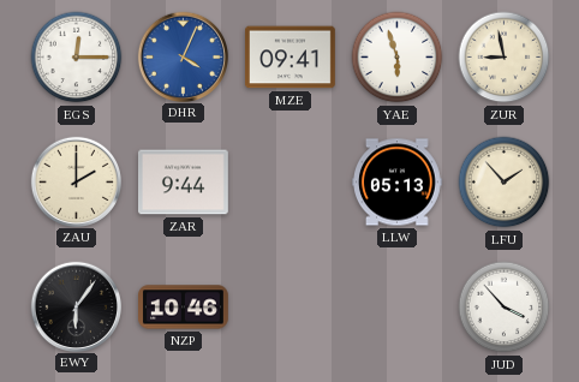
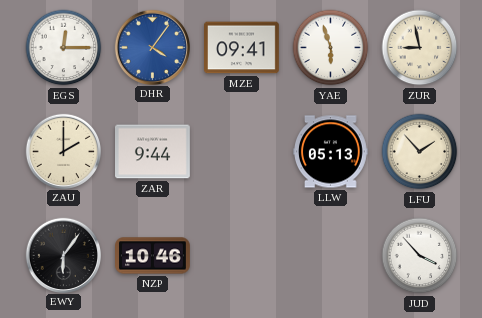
DHR: 4:04 -> 4:06 (152, 47)
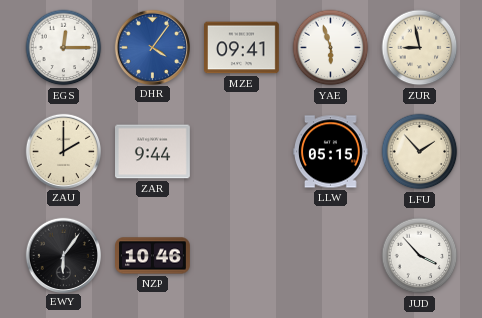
LLW: 05:13 -> 05:15 (331, 152)
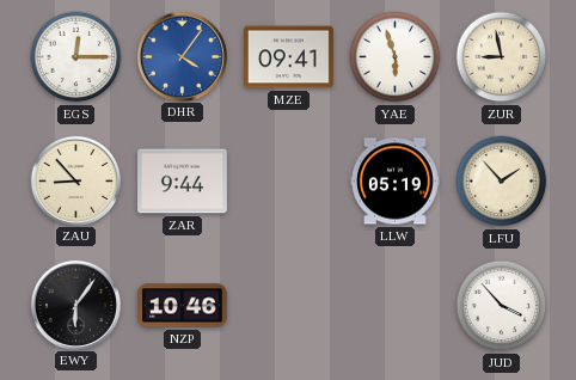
ZAU: 2:00 -> 8:53 (75, 180)
LLW: 05:15 -> 05:19 (396, 182)
